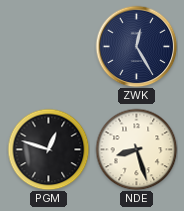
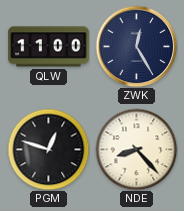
QLW: none -> 11:00 (49, 47)
NDE: 8:27 -> 8:23 (136, 149)
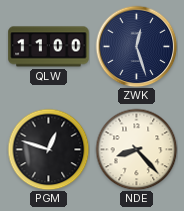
ZWK: 12:25 -> 12:27 (136, 46)
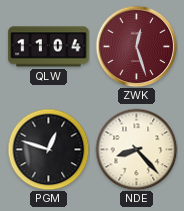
QLW: 11:00 -> 11:04 (49, 47)
ZWK dial: navy -> burgundy (136, 46)
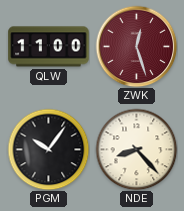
QLW: 11:04 -> 11:00 (49, 47)
PGM: 12:48 -> 10:06 (48, 149)
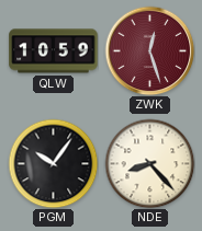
QLW: 11:00 -> 10:59 (54, 51)
